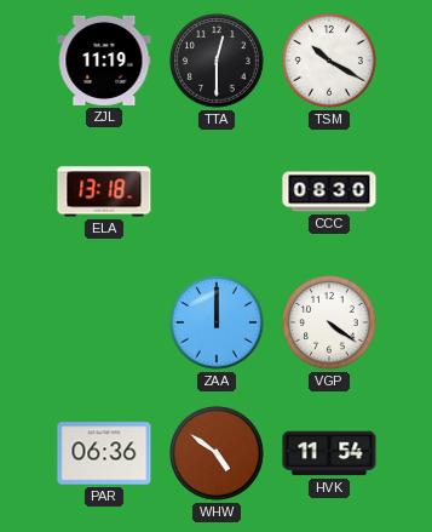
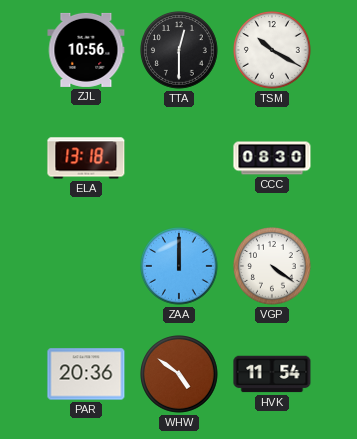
ZJL: 11:19 -> 10:56 (86, 50)
PAR: 06:36 -> 20:36 (86, 374)
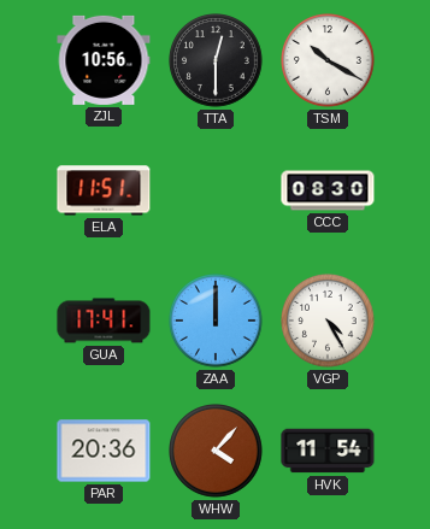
ELA: 13:18 -> 11:51 (104, 190)
GUA: none -> 17:41 (104, 321)
VGP: 4:21 -> 4:25 (329, 322)
WHW: 4:51 -> 4:07 (217, 452)
